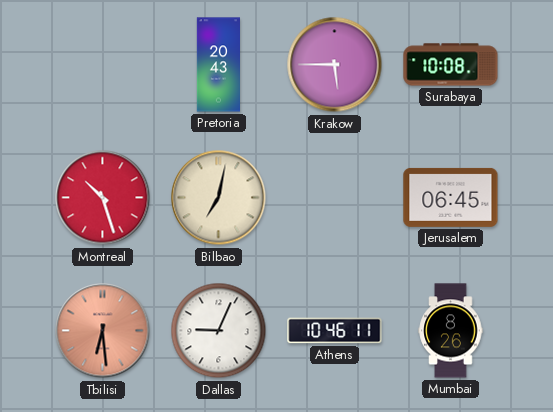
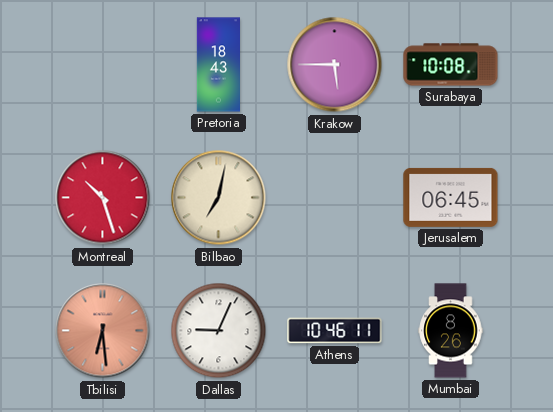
Pretoria: 20:43 -> 18:43 (218, 65)
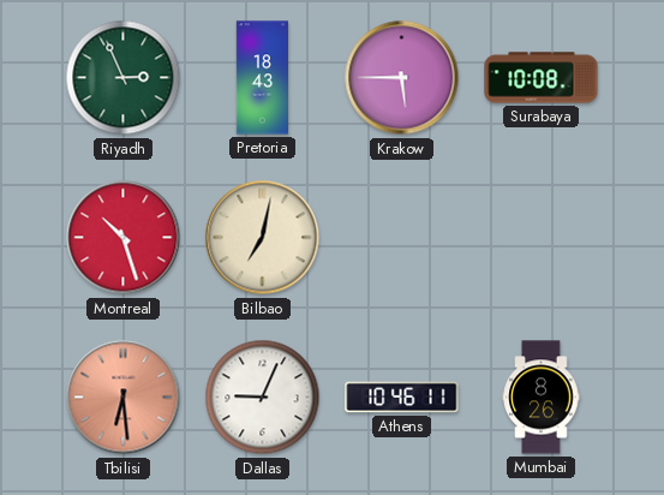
Riyadh: none -> 2:56 (124, 78)
Jerusalem: 06:45 -> none (451, 197)
